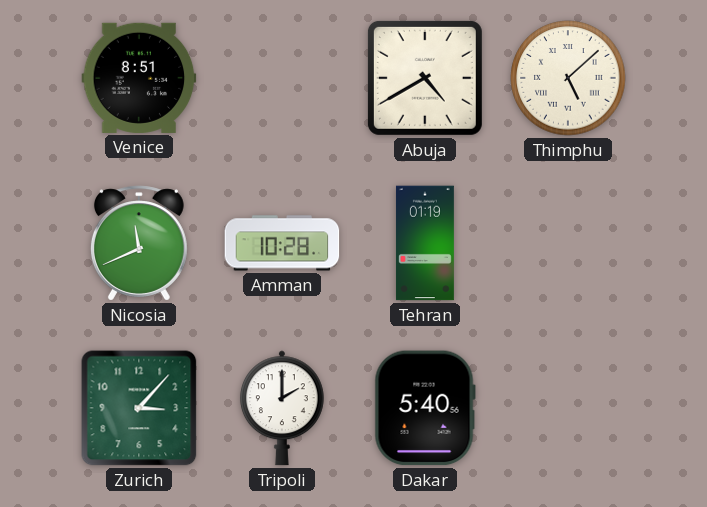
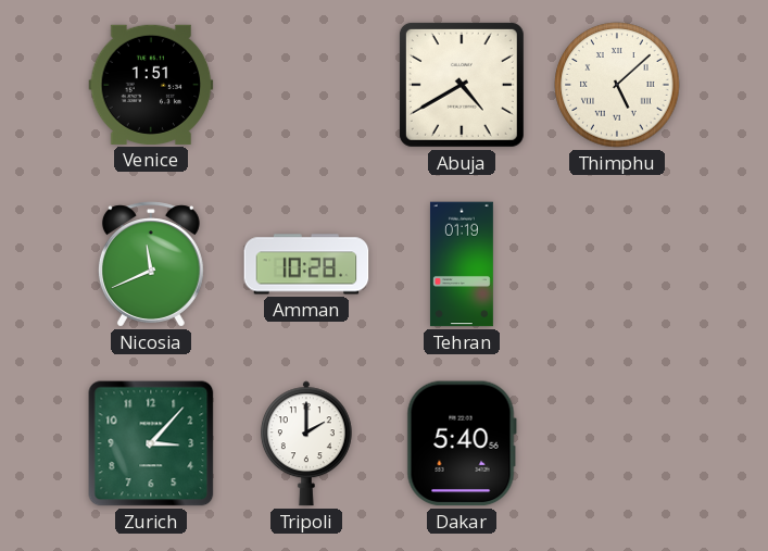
Venice: 8:51 -> 1:51 (151, 85)
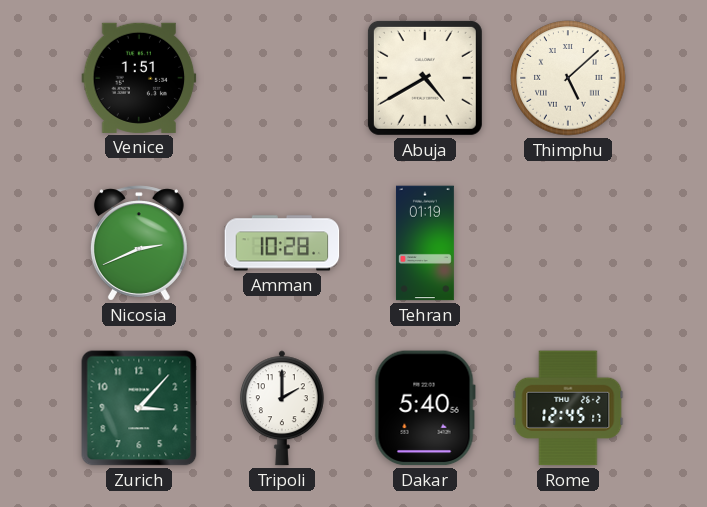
Nicosia: 11:41 -> 2:41 (139, 243)
Rome: none -> 12:45 (568, 408)
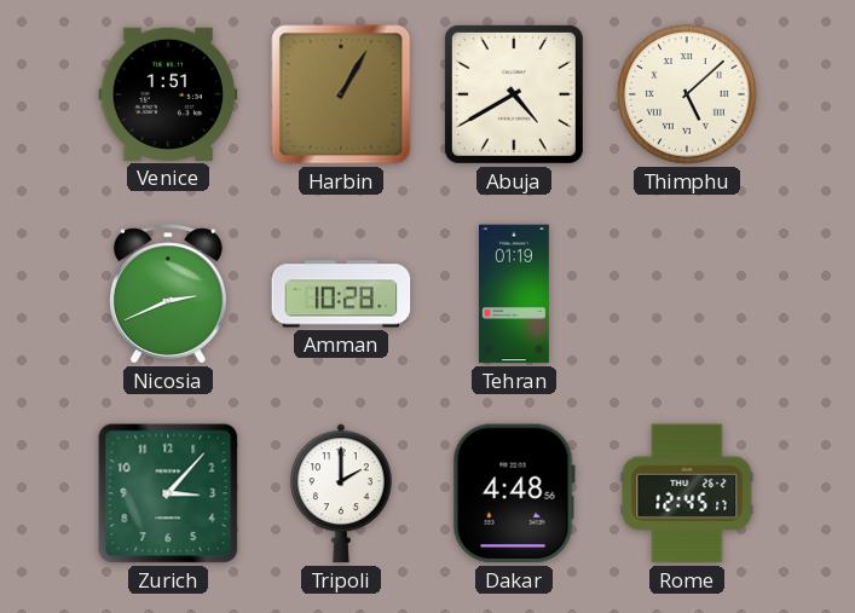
Harbin: none -> 1:05 (341, 94)
Dakar: 5:40 -> 4:48 (514, 493)
